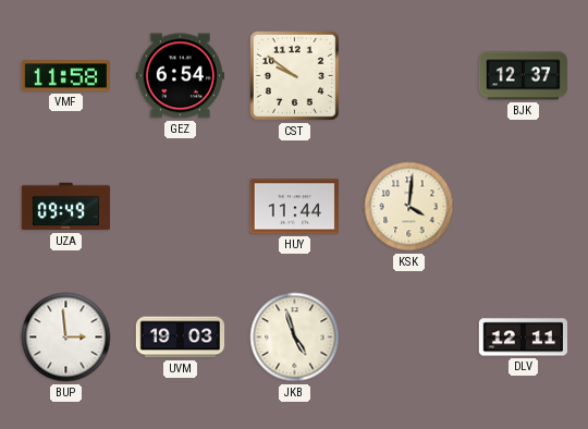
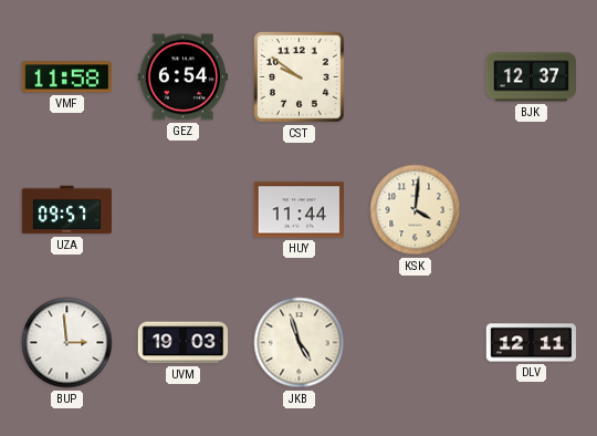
UZA: 09:49 -> 09:57 (67, 210)
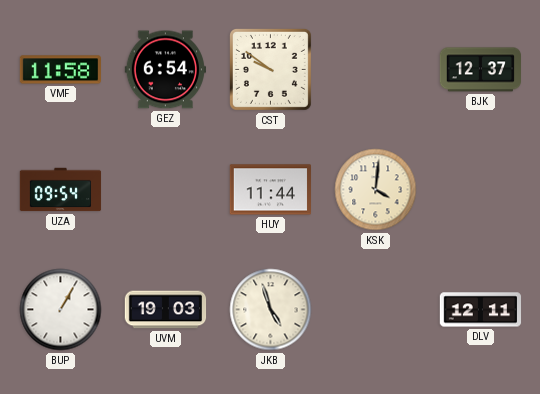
UZA: 09:57 -> 09:54 (61, 190)
BUP: 2:59 -> 1:05 (61, 310)
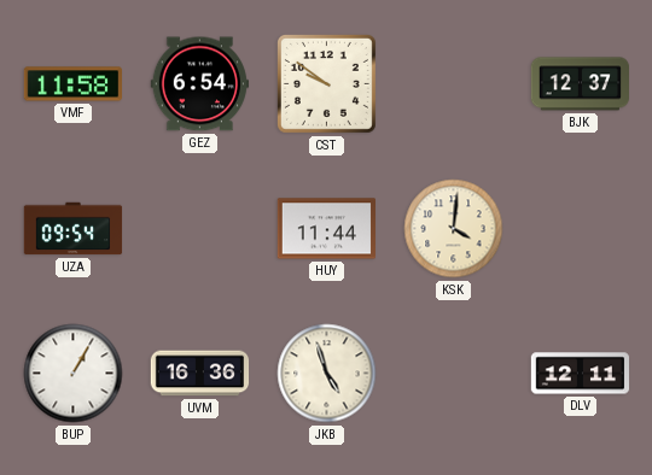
UVM: 19:03 -> 16:36 (200, 374)
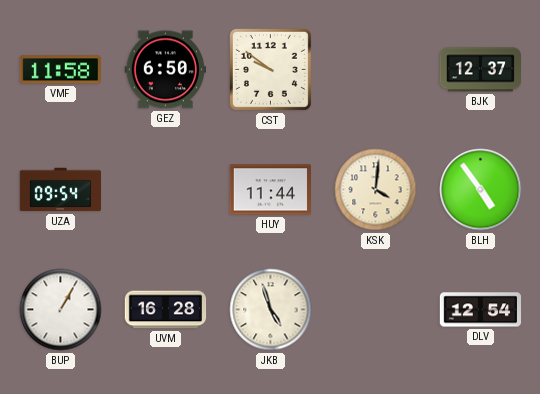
GEZ: 6:54 -> 6:50 (165, 70)
BLH: none -> 4:54 (481, 190)
UVM: 16:36 -> 16:28 (166, 310)
DLV: 12:11 -> 12:54 (481, 310)
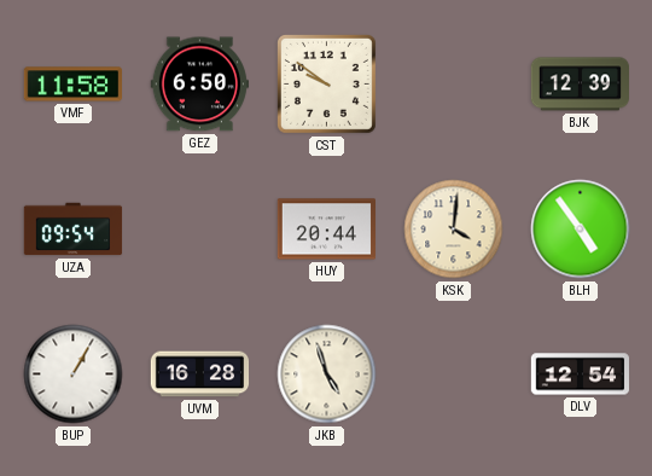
BJK: 12:37 -> 12:39 (580, 85)
HUY: 11:44 -> 20:44 (326, 230)
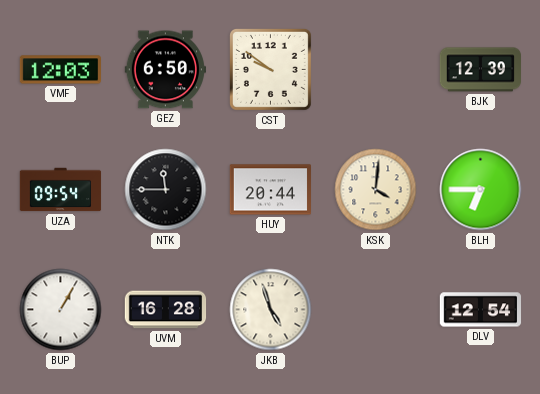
VMF: 11:58 -> 12:03 (60, 70)
NTK: none -> 11:45 (166, 190)
BLH: 4:54 -> 6:45 (481, 190)
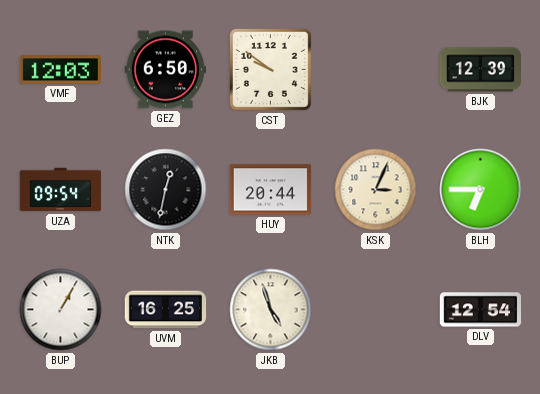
NTK: 11:45 -> 12:32 (166, 190)
KSK: 4:01 -> 3:04 (376, 190)
UVM: 16:28 -> 16:25 (166, 310)
